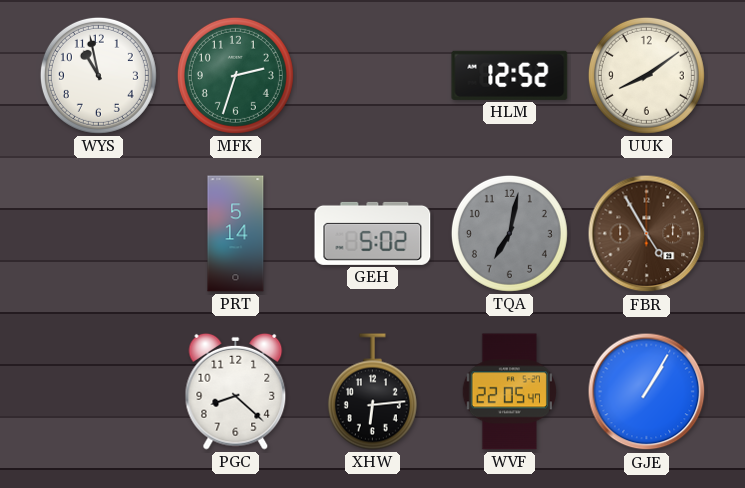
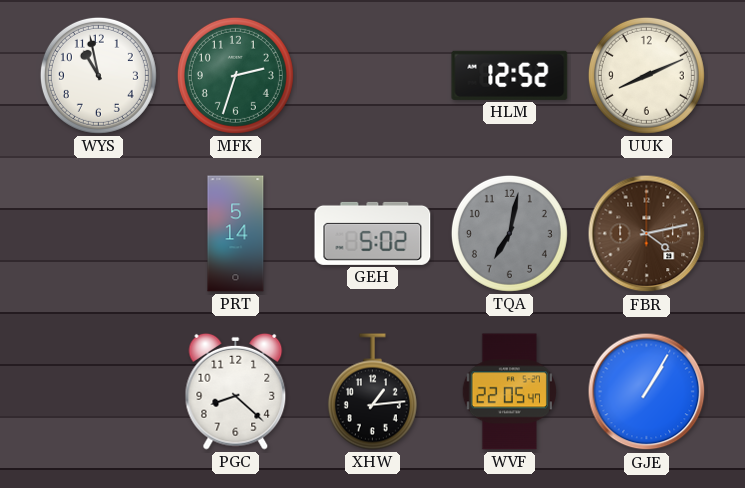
UUK: 8:09 -> 8:11 (646, 75)
FBR: 4:55 -> 4:13 (647, 234)
XHW: 6:14 -> 1:14 (372, 392)
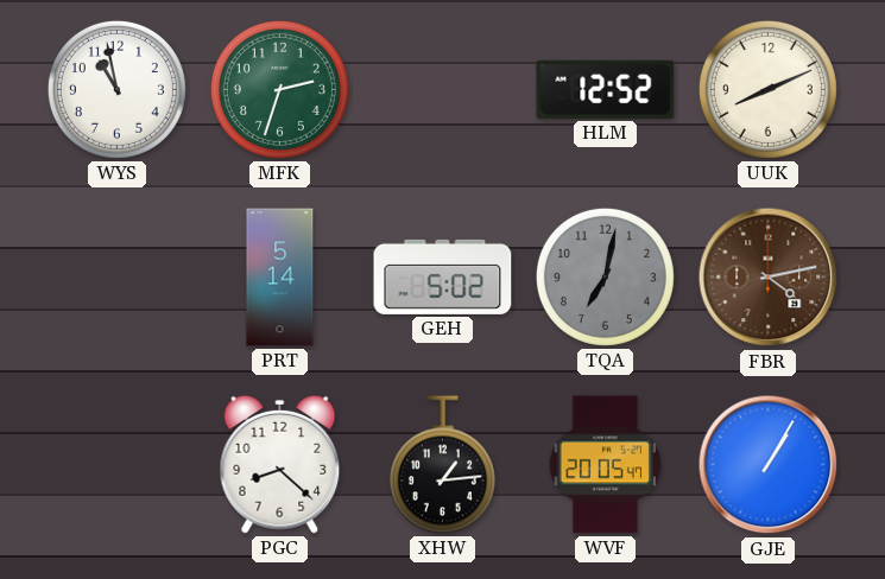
WVF: 22:05 -> 20:05 (605, 465)
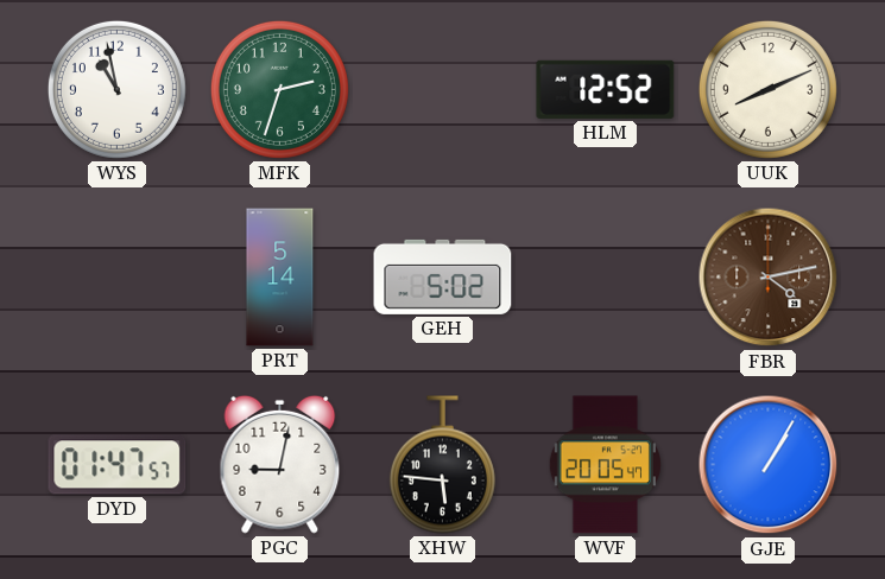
TQA: 7:02 -> none (605, 276)
DYD: none -> 01:47 (118, 465)
PGC: 8:22 -> 9:02 (280, 464)
XHW: 1:14 -> 5:46 (442, 465)
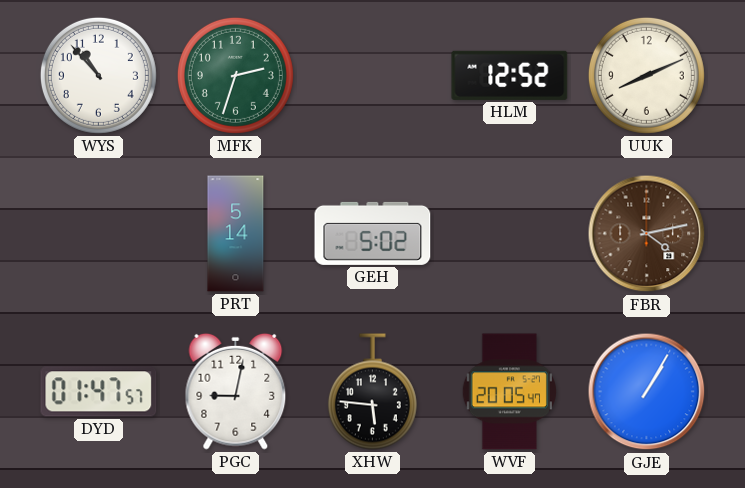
WYS: 10:58 -> 10:53 (98, 75)
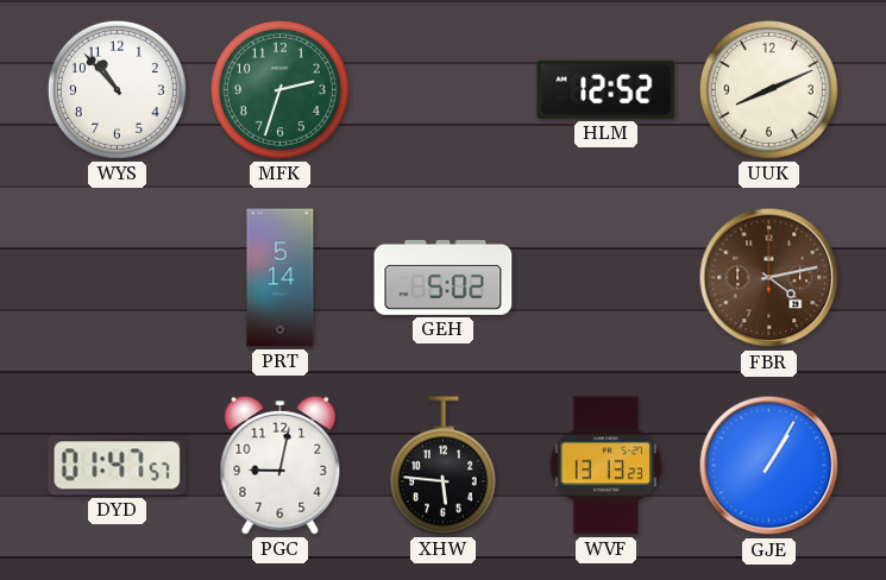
WVF: 20:05 -> 13:13 (605, 466)
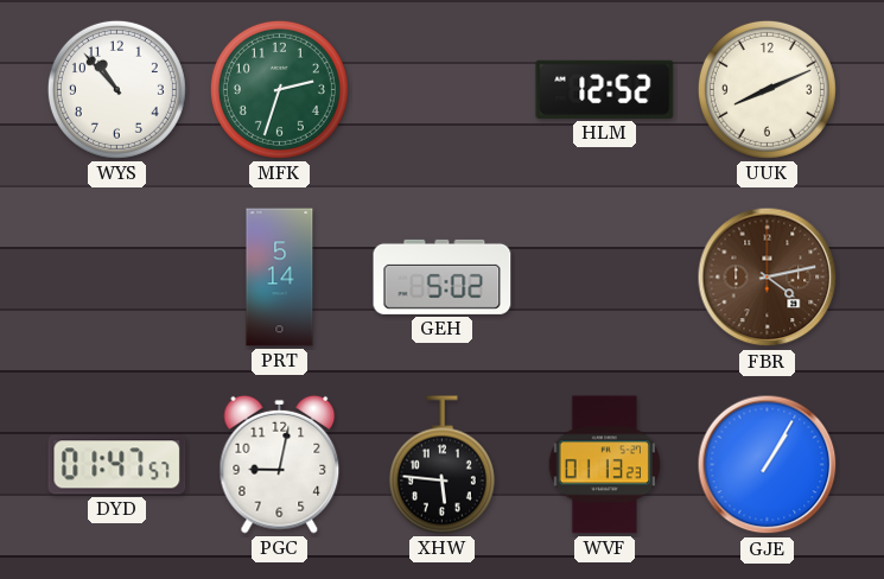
WVF: 13:13 -> 01:13 (604, 465)
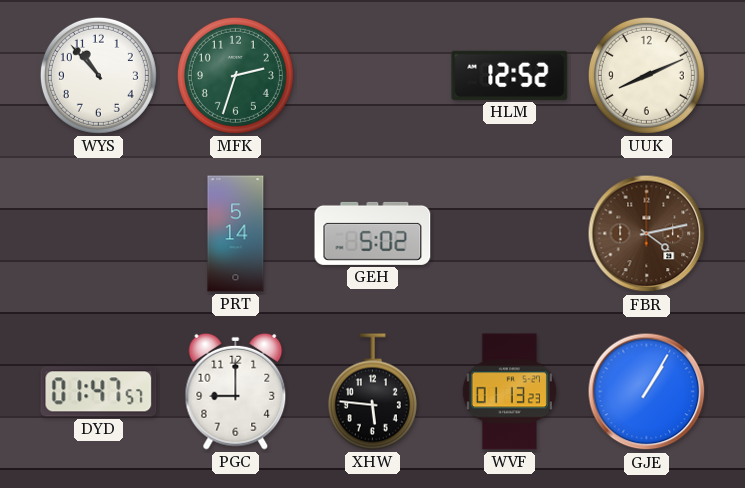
PGC: 9:02 -> 9:00 (236, 391)
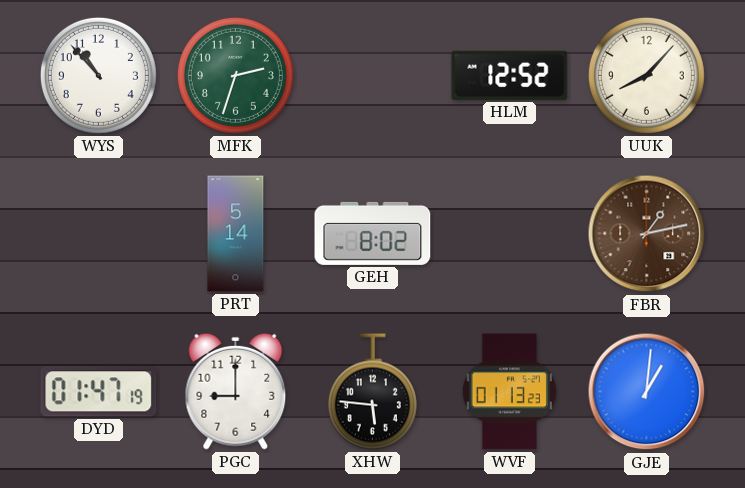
UUK: 8:11 -> 8:07 (646, 75)
GEH: 5:02 -> 8:02 (373, 233)
FBR: 4:13 -> 1:13 (647, 234)
DYD: 01:47:57 -> 01:47:19 (99, 392)
GJE: 1:05 -> 1:01 (647, 392)
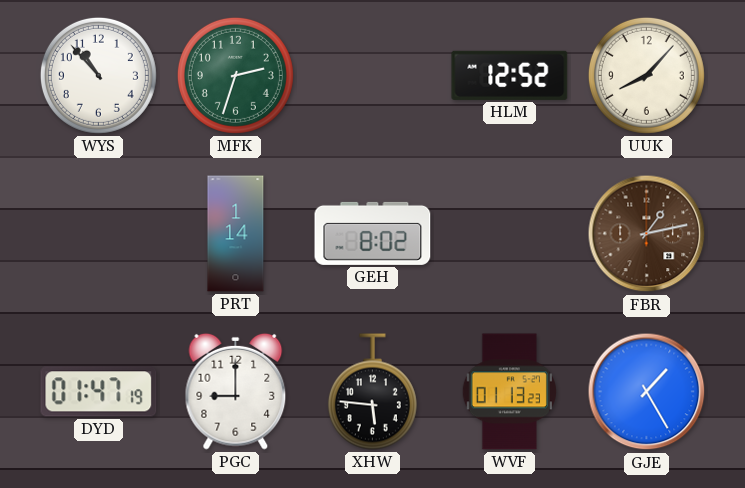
PRT: 5:14 -> 1:14 (236, 234)
GJE: 1:01 -> 1:25 (647, 392)
